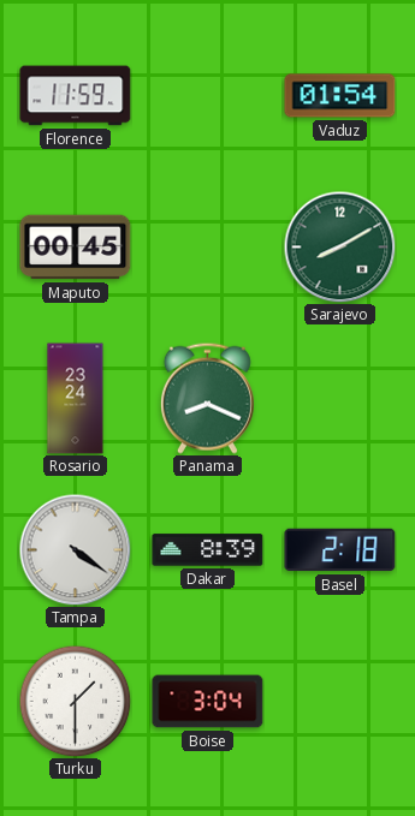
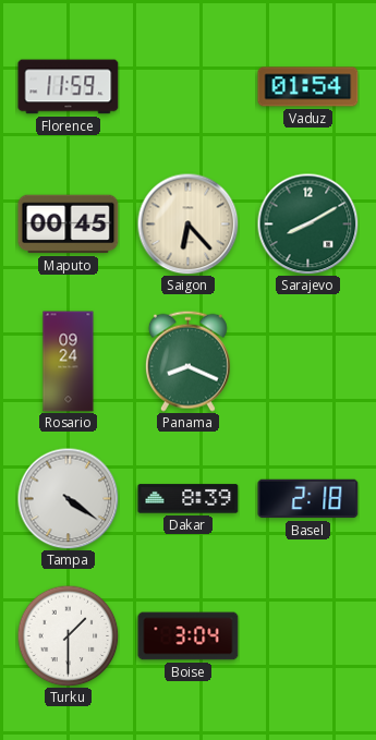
Saigon: none -> 6:23 (187, 223)
Rosario: 23:24 -> 09:24 (69, 362)
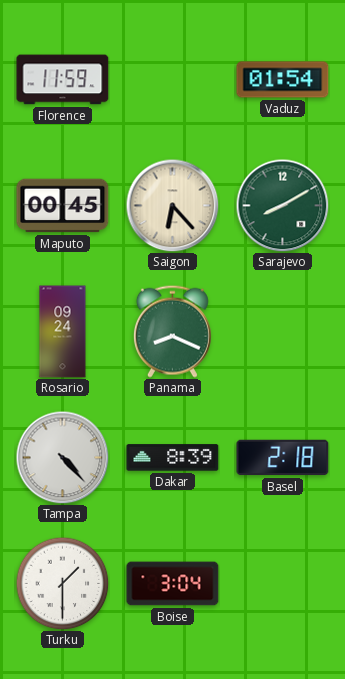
Tampa: 4:21 -> 4:23 (62, 457)
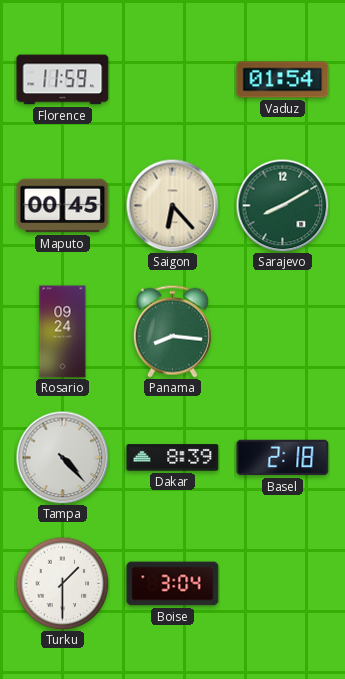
Panama: 8:19 -> 8:16 (172, 331)
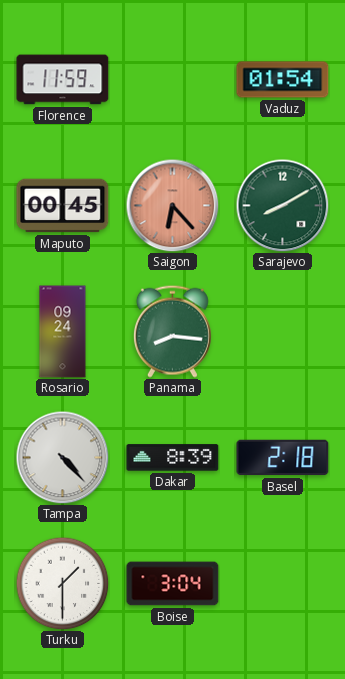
Saigon dial: cream -> salmon (172, 205)
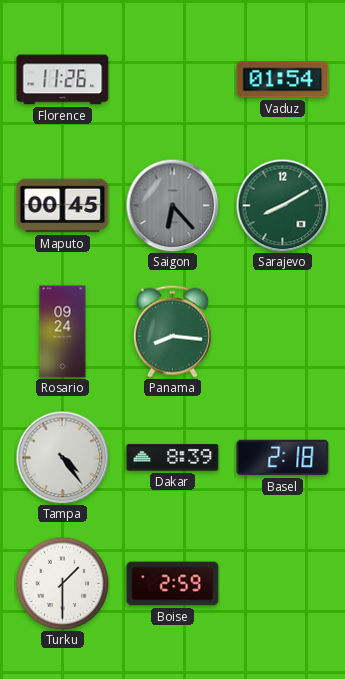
Florence: 11:59 -> 11:26 (63, 80)
Saigon dial: salmon -> grey (172, 205)
Tampa: 4:23 -> 4:24 (62, 457)
Boise: 3:04 -> 2:59 (173, 584)
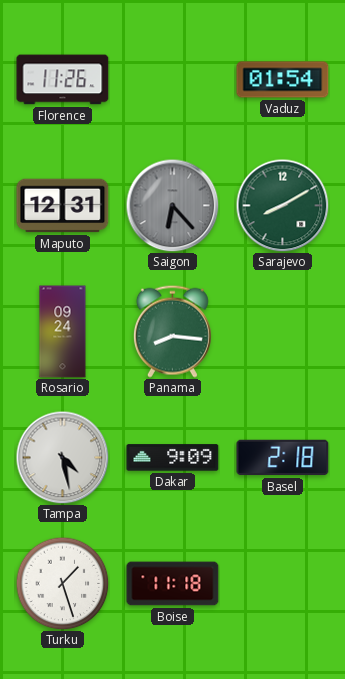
Maputo: 00:45 -> 12:31 (63, 206)
Tampa: 4:24 -> 4:28 (62, 457)
Dakar: 8:39 -> 9:09 (173, 458)
Turku: 1:30 -> 1:27 (62, 583)
Boise: 2:59 -> 11:18 (173, 584)
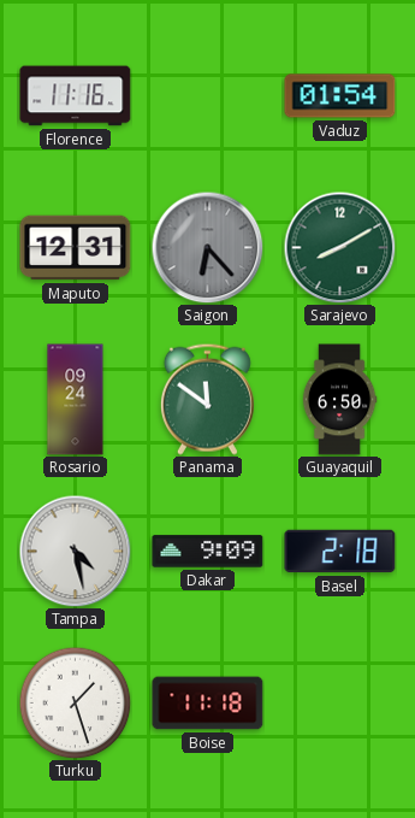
Florence: 11:26 -> 11:16 (76, 96)
Panama: 8:16 -> 11:51 (207, 399)
Guayaquil: none -> 6:50 (339, 400)
